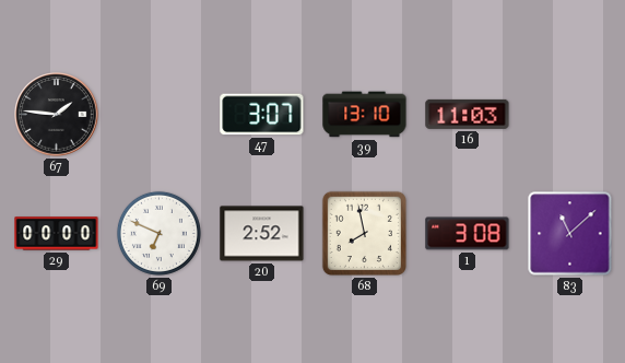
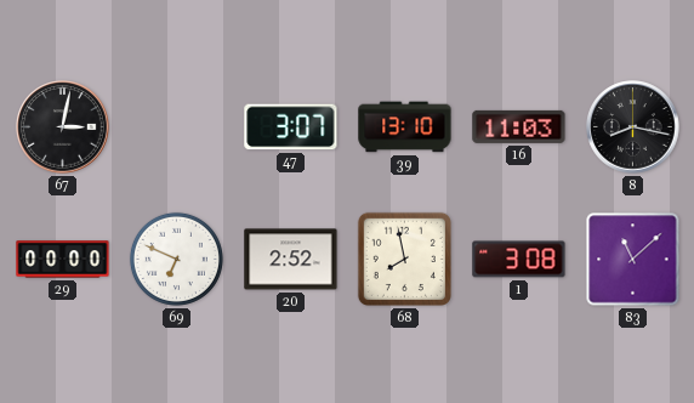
67: 1:46 -> 3:02 (63, 127)
8: none -> 8:17 (633, 127)
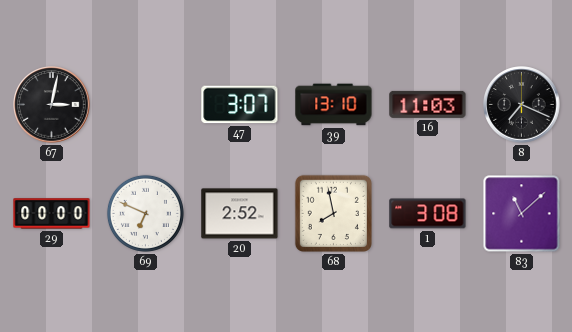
8: 8:17 -> 7:19 (522, 105)
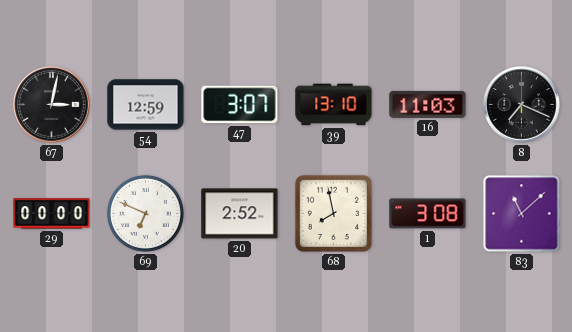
54: none -> 12:59 (146, 105)
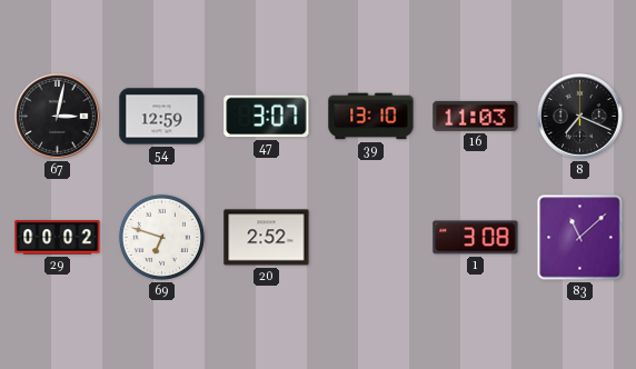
29: 00:00 -> 00:02 (58, 238)
69: 6:49 -> 6:48 (161, 237)
68: 7:58 -> none (333, 213)
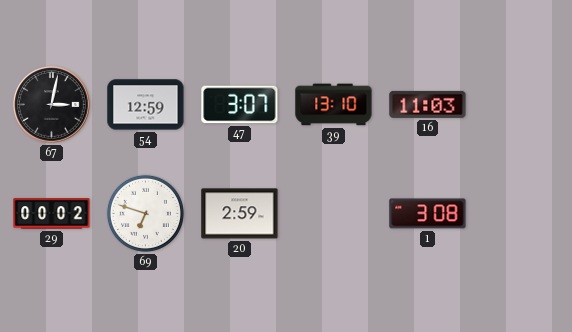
8: 7:19 -> none (580, 117)
20: 2:52 -> 2:59 (240, 214)
83: 11:08 -> none (580, 238)
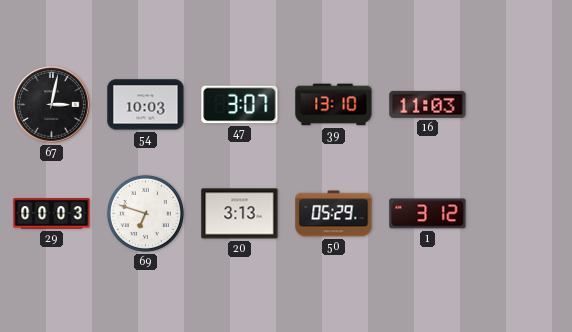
54: 12:59 -> 10:03 (146, 105)
29: 00:02 -> 00:03 (52, 214)
20: 2:59 -> 3:13 (240, 214)
50: none -> 05:29 (334, 214)
1: 3:08 -> 3:12 (428, 214)
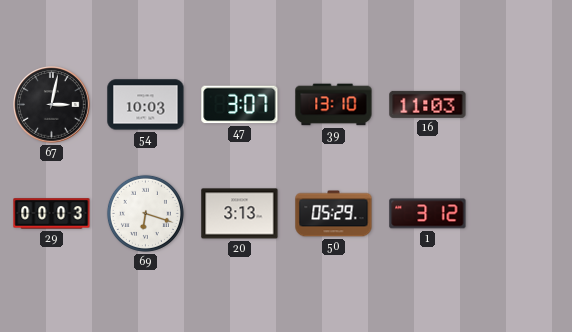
69: 6:48 -> 6:18 (145, 213)
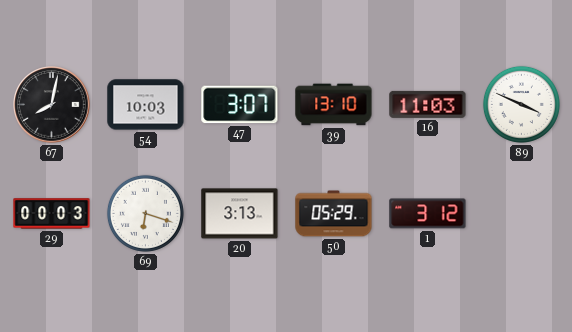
67: 3:02 -> 8:02 (52, 105)
89: none -> 3:49 (521, 104)
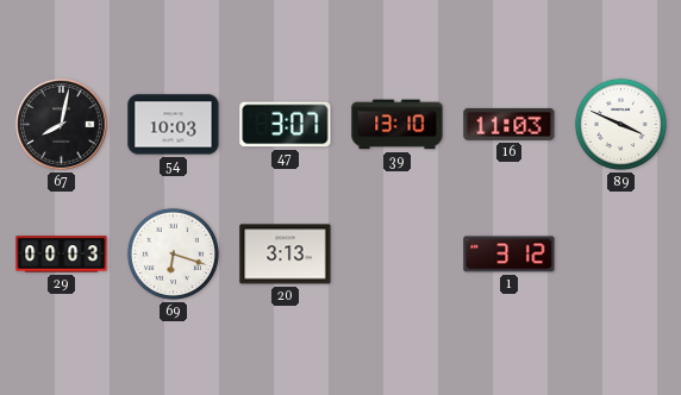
50: 05:29 -> none (334, 214)
